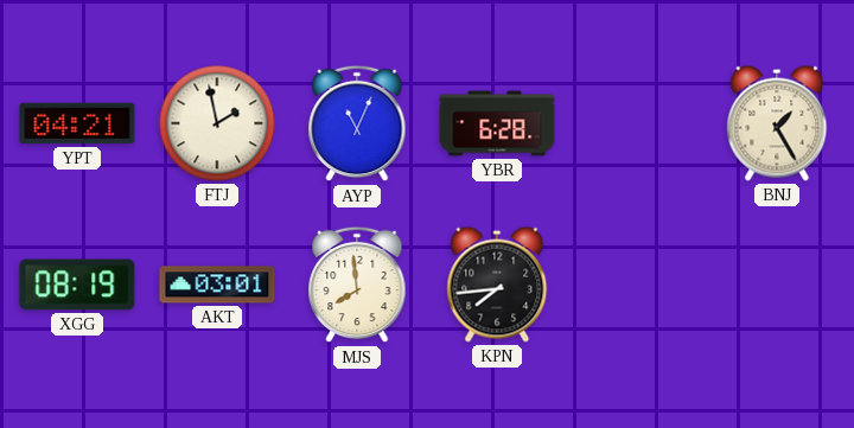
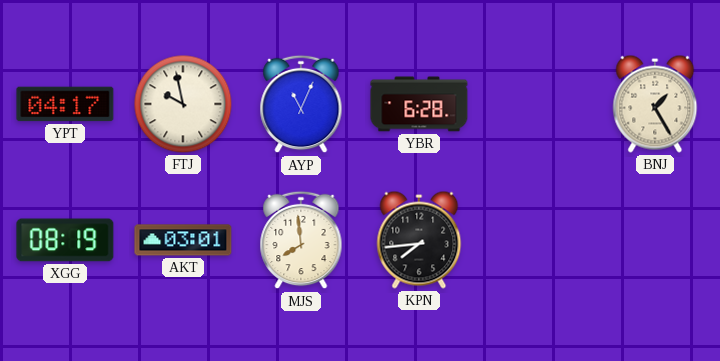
YPT: 04:21 -> 04:17 (65, 104)
FTJ: 1:58 -> 9:58 (183, 104)
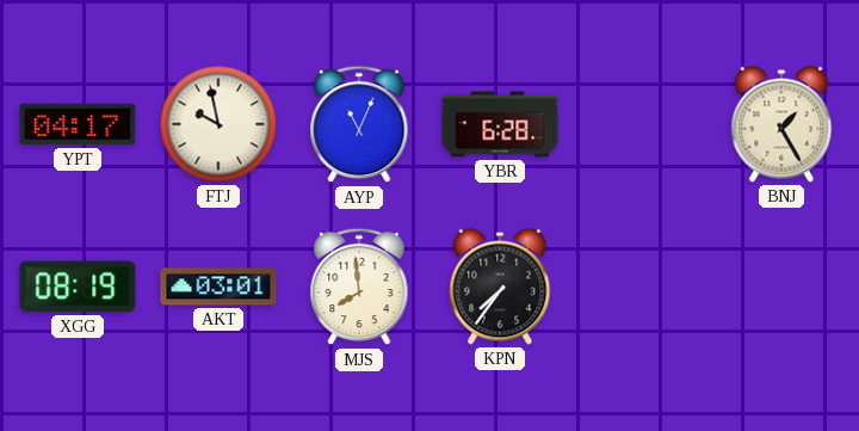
KPN: 7:44 -> 7:36 (500, 287)
